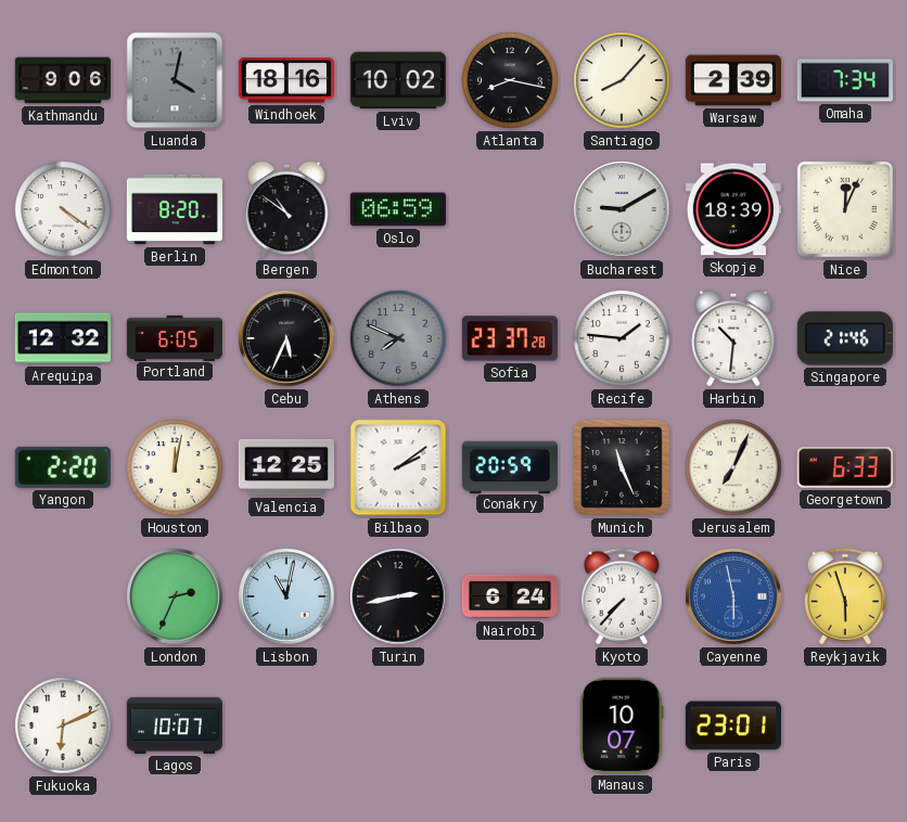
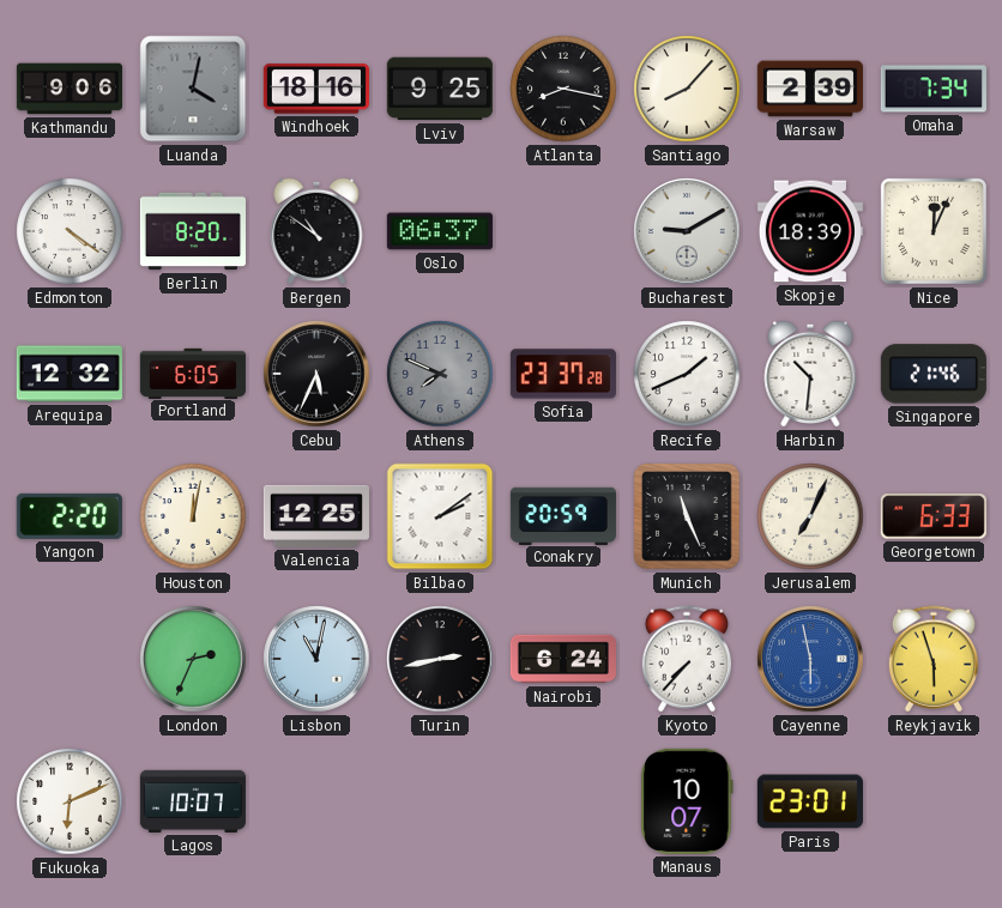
Lviv: 10:02 -> 9:25 (440, 89)
Oslo: 06:59 -> 06:37 (440, 231)
Recife: 1:46 -> 1:41 (687, 374)
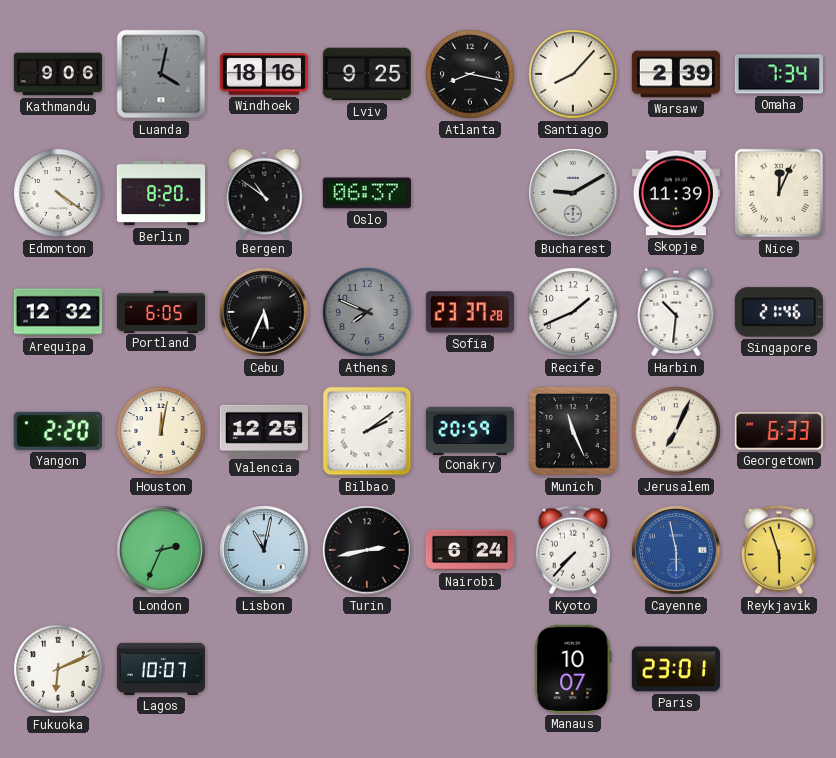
Skopje: 18:39 -> 11:39 (676, 193)
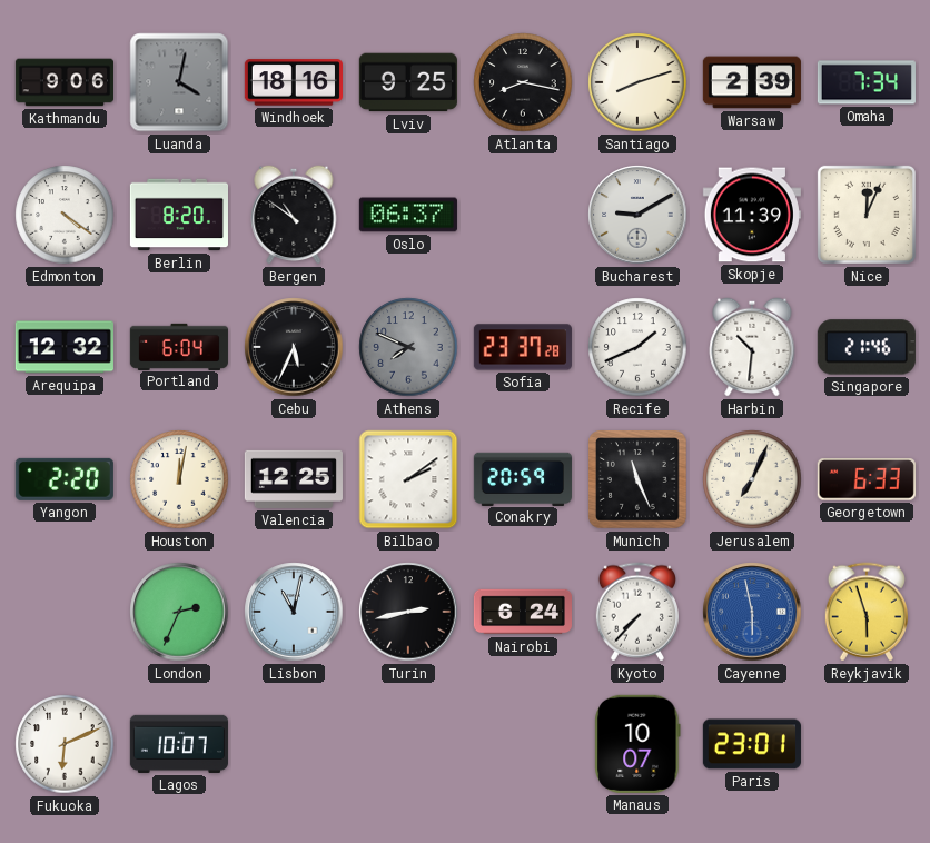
Santiago: 8:07 -> 8:12 (637, 82)
Portland: 6:05 -> 6:04 (179, 346)
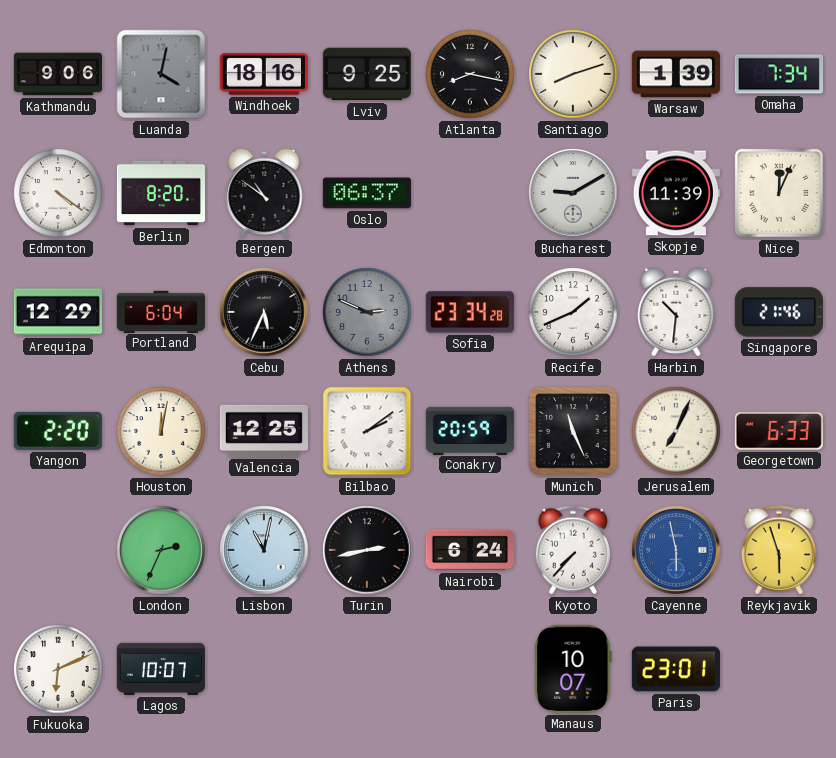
Warsaw: 2:39 -> 1:39 (676, 74)
Arequipa: 12:32 -> 12:29 (58, 312)
Athens: 7:49 -> 2:49 (367, 312)
Sofia: 23:37 -> 23:34 (470, 312)
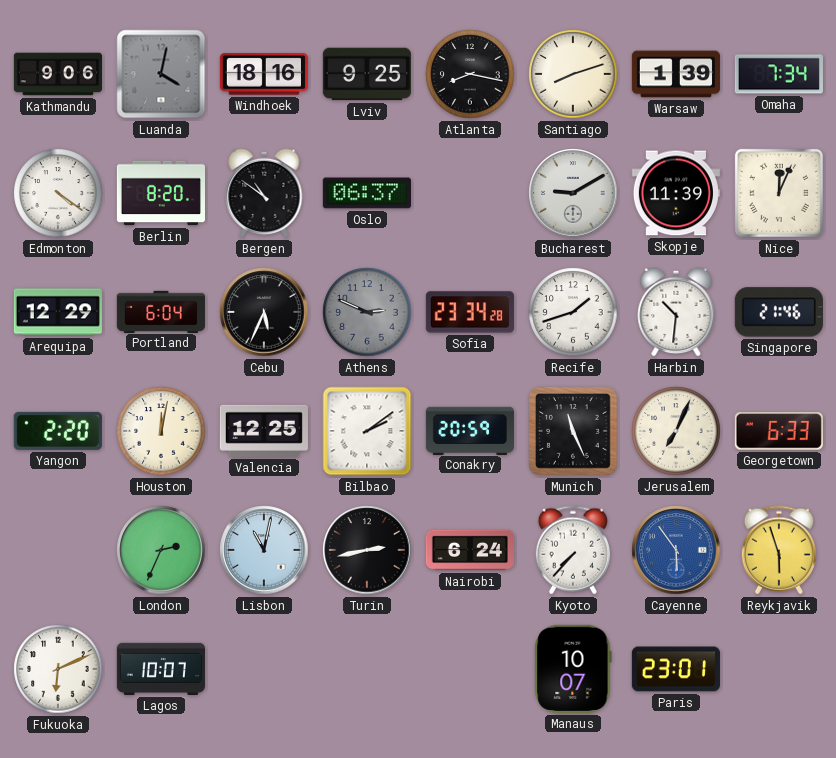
Recife: 1:41 -> 1:42 (573, 312)
Cayenne: 5:58 -> 5:54 (676, 550)
